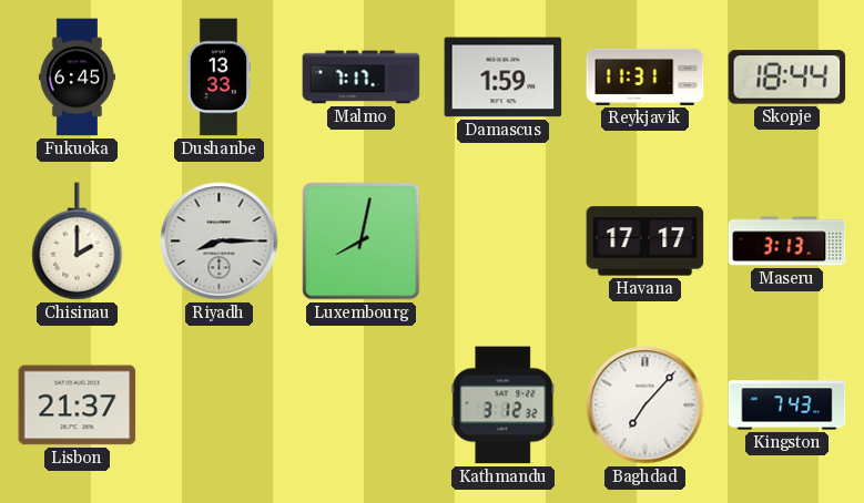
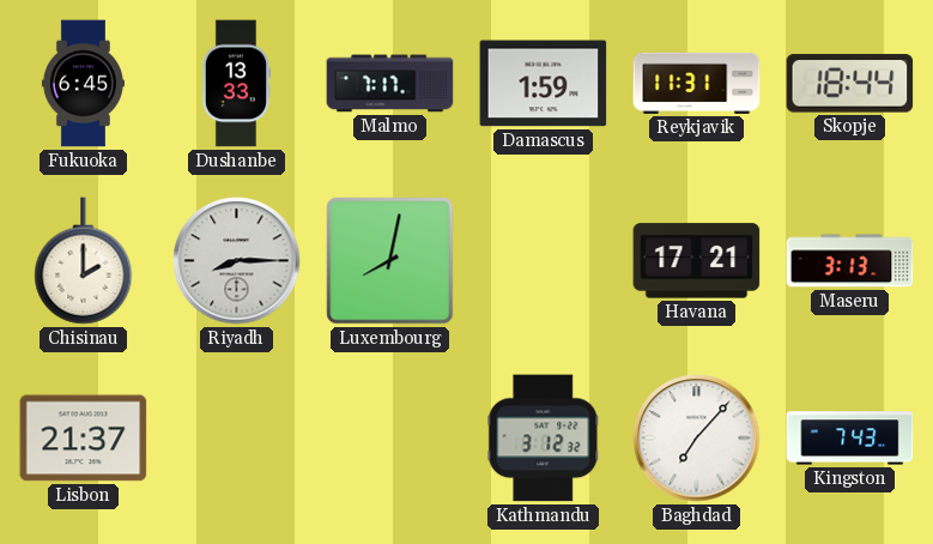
Havana: 17:17 -> 17:21 (697, 261)
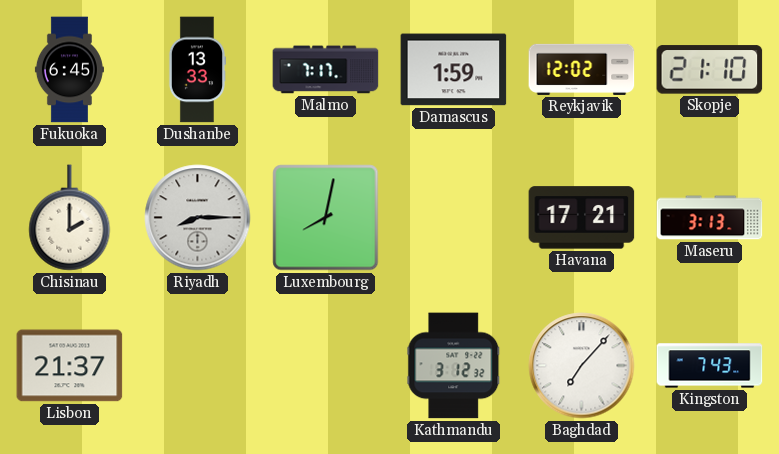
Reykjavik: 11:31 -> 12:02 (582, 69)
Skopje: 18:44 -> 21:10 (710, 70)
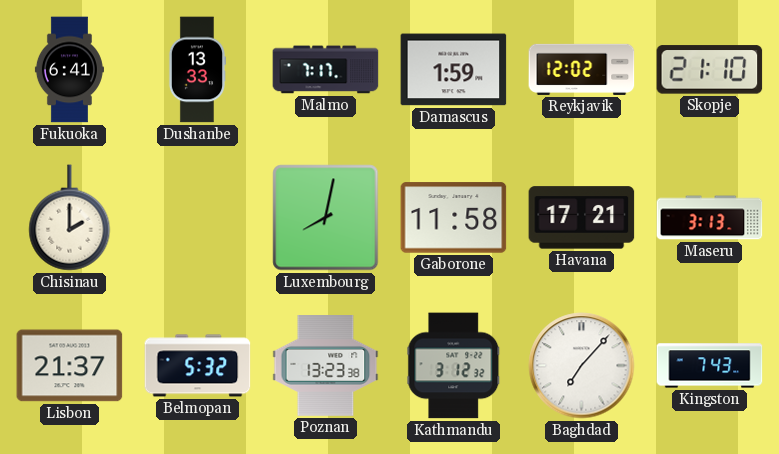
Fukuoka: 6:45 -> 6:41 (69, 70)
Riyadh: 8:15 -> none (198, 218)
Gaborone: none -> 11:58 (454, 218)
Belmopan: none -> 5:32 (198, 366)
Poznan: none -> 13:23 (326, 366)
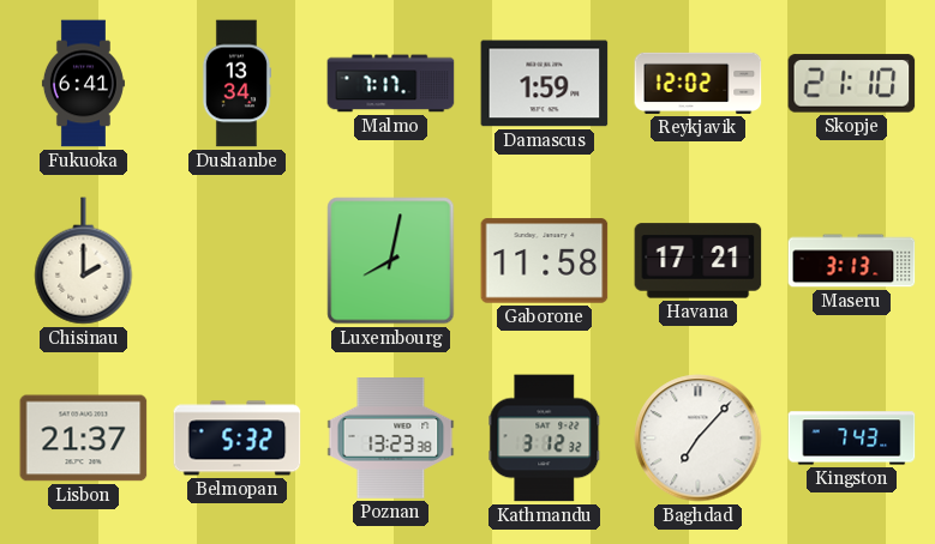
Dushanbe: 13:33 -> 13:34 (235, 84)
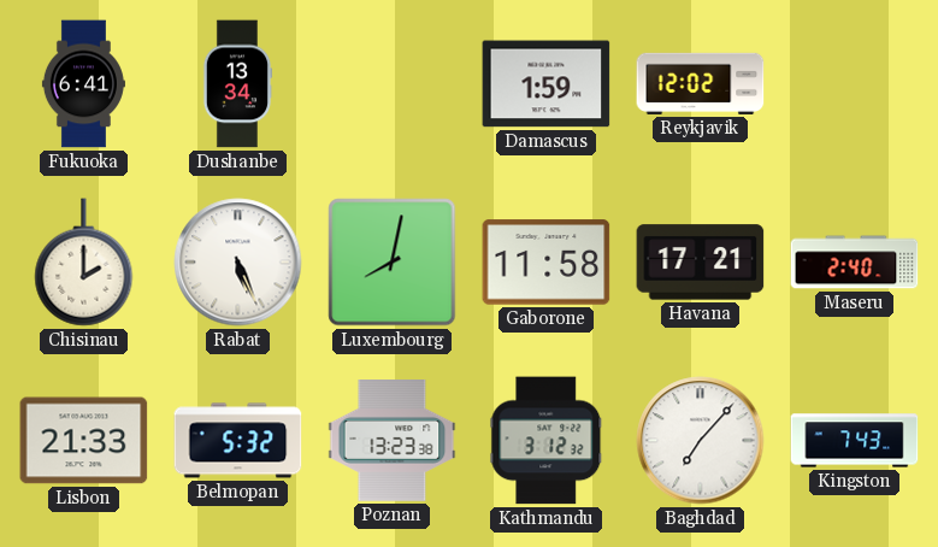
Malmo: 7:17 -> none (391, 84)
Skopje: 21:10 -> none (852, 84)
Rabat: none -> 5:26 (238, 263)
Maseru: 3:13 -> 2:40 (855, 263)
Lisbon: 21:37 -> 21:33 (84, 441)
